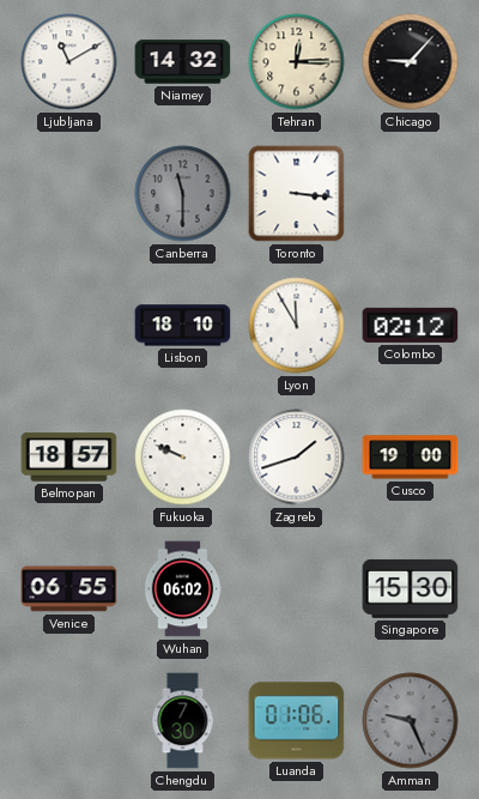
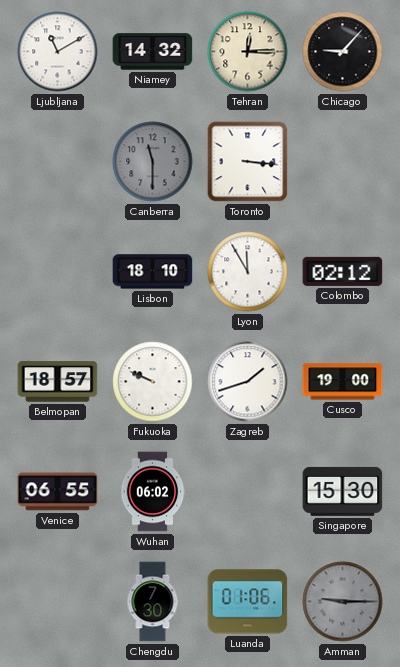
Amman: 9:26 -> 9:15 (343, 602)
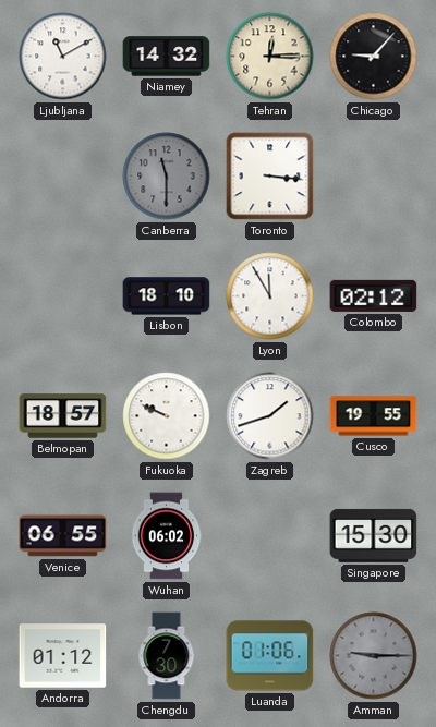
Cusco: 19:00 -> 19:55 (374, 416)
Andorra: none -> 01:12 (63, 656)
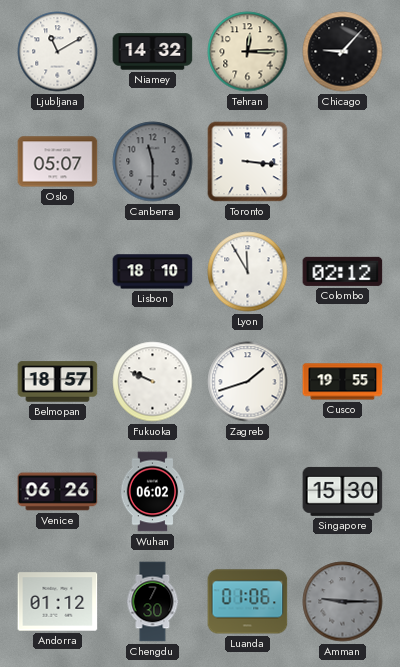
Oslo: none -> 05:07 (58, 162)
Venice: 06:55 -> 06:26 (58, 492)
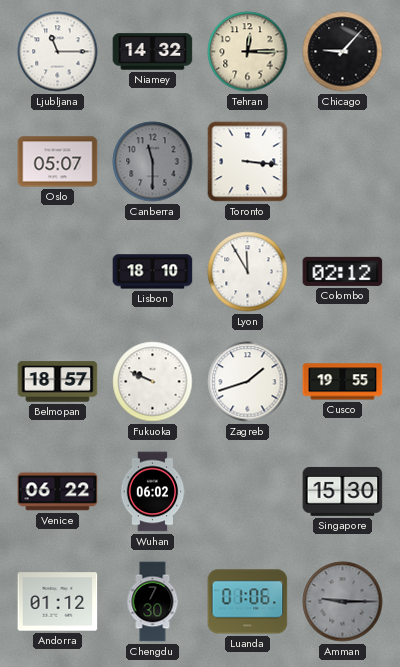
Ljubljana: 11:10 -> 11:15 (58, 52)
Venice: 06:26 -> 06:22 (58, 492)
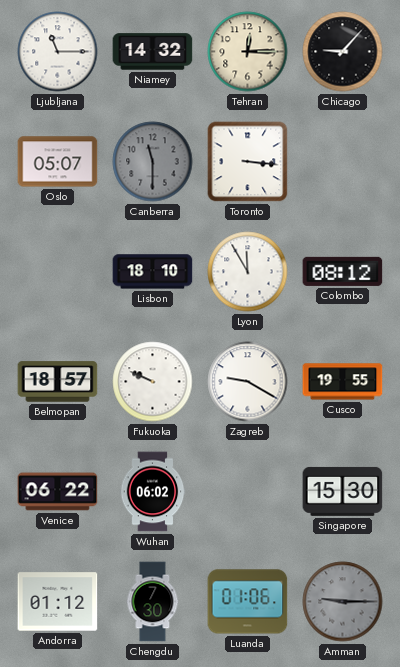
Colombo: 02:12 -> 08:12 (343, 271)
Zagreb: 1:42 -> 9:20 (248, 382)
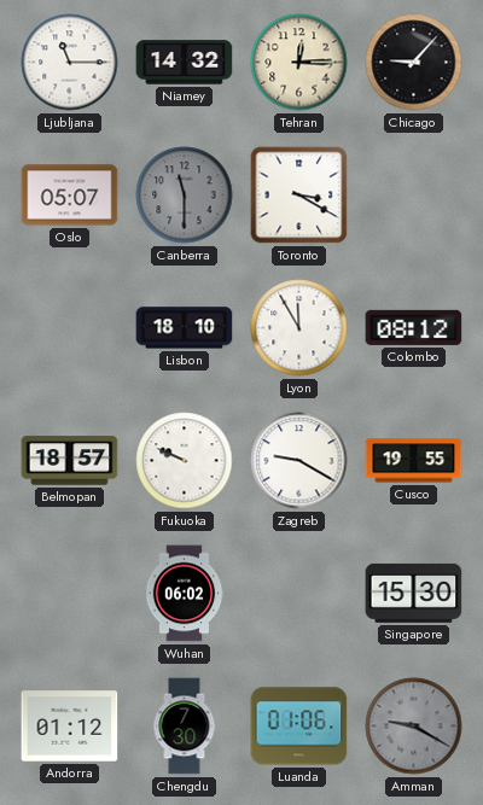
Toronto: 3:16 -> 3:20 (299, 196)
Venice: 06:22 -> none (58, 492)
Amman: 9:15 -> 9:20 (414, 727)
